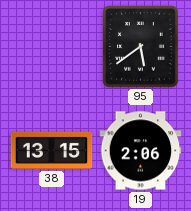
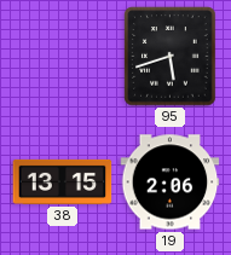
95: 5:39 -> 5:42 (171, 57)
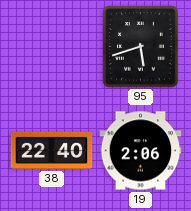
38: 13:15 -> 22:40 (52, 150)
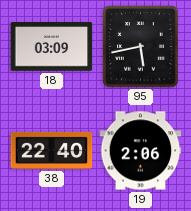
18: none -> 03:09 (52, 47)
95: 5:42 -> 5:43 (141, 47)
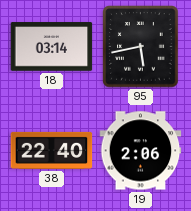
18: 03:09 -> 03:14 (52, 47)
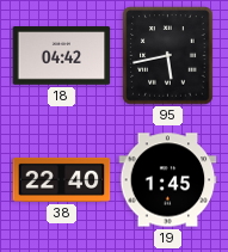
18: 03:14 -> 04:42 (62, 56)
19: 2:06 -> 1:45 (168, 180)
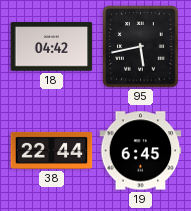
38: 22:40 -> 22:44 (52, 150)
19: 1:45 -> 6:45 (141, 151)
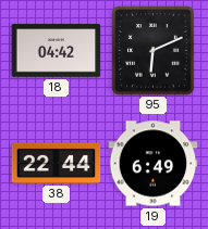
95: 5:43 -> 6:11 (154, 51)
19: 6:45 -> 6:49 (154, 164)
